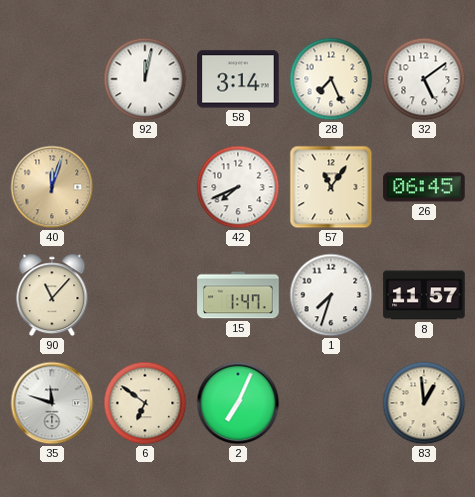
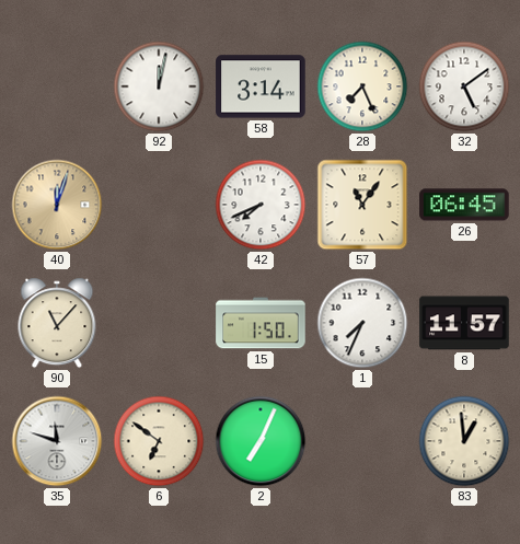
15: 1:47 -> 1:50 (261, 323)
1: 7:33 -> 7:34 (362, 323)
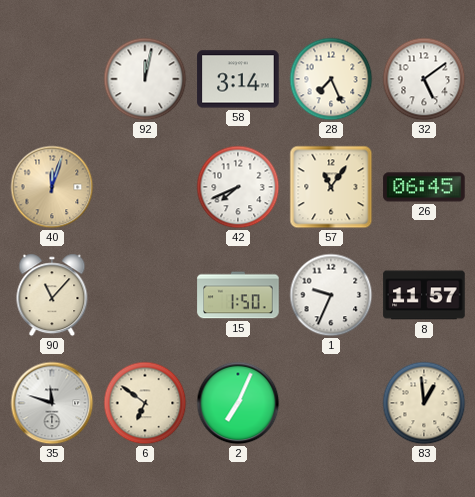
1: 7:34 -> 9:34 (331, 295)
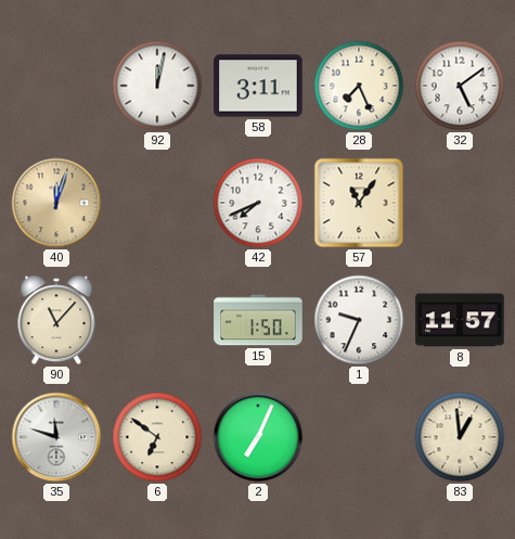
58: 3:14 -> 3:11 (258, 86)
26: 06:45 -> none (424, 187)
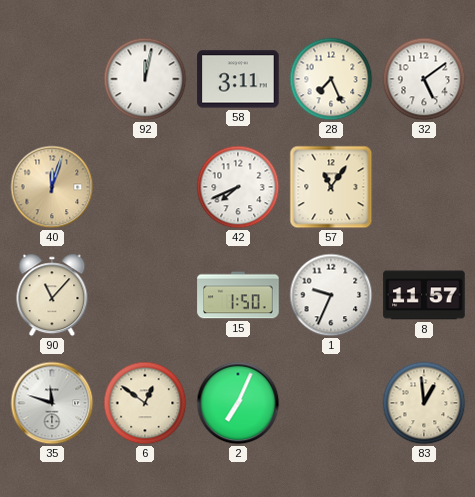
6: 6:51 -> 12:51 (145, 403)
